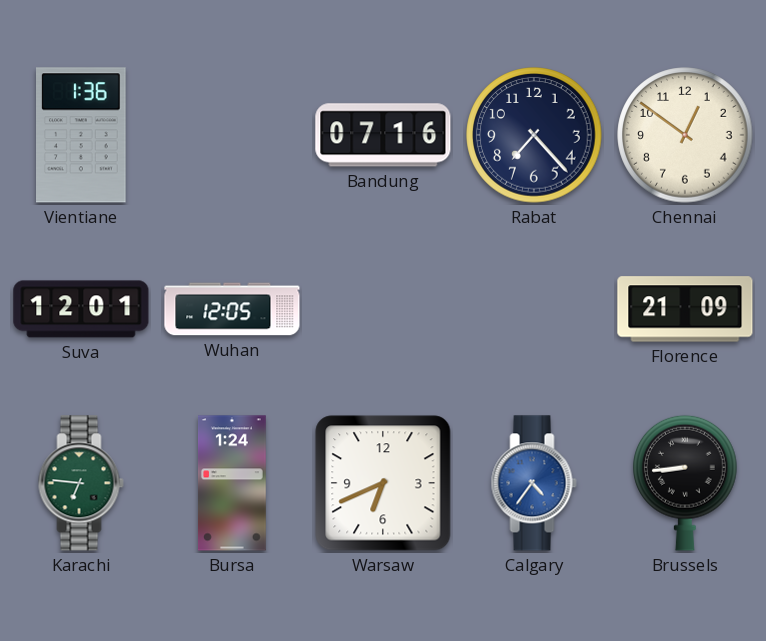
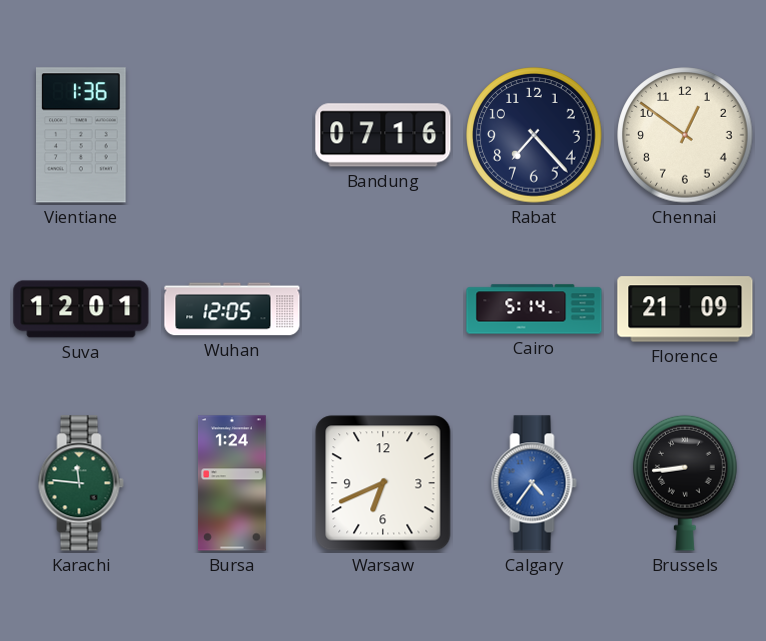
Cairo: none -> 5:14 (534, 309)
Karachi: 6:46 -> 11:46 (81, 483)
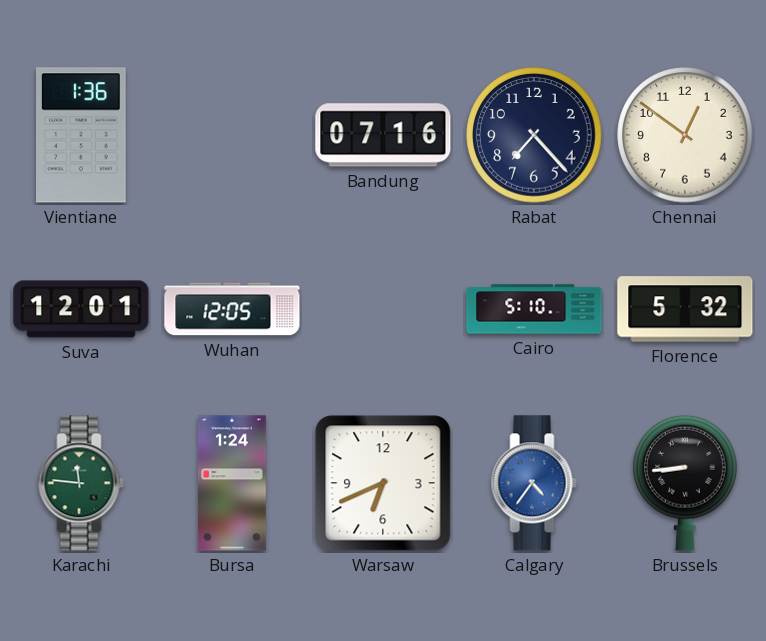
Cairo: 5:14 -> 5:10 (534, 309)
Florence: 21:09 -> 5:32 (685, 309)
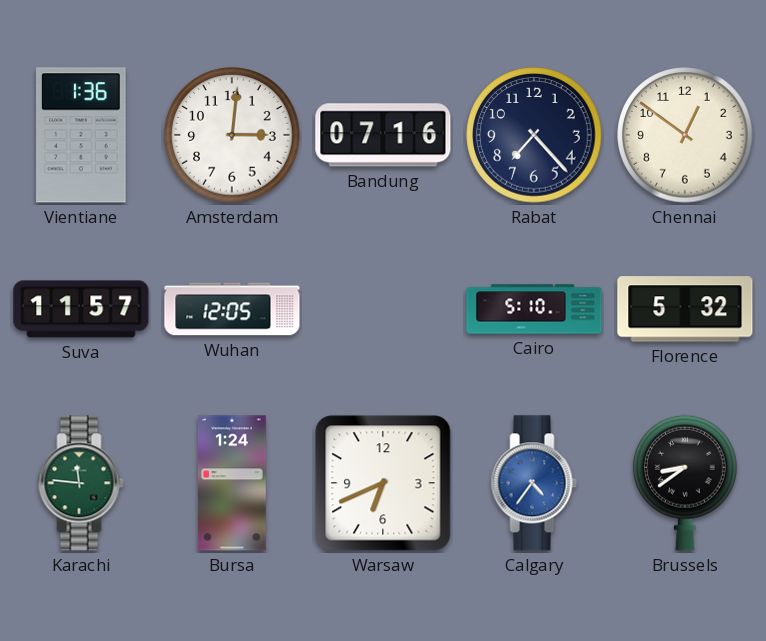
Amsterdam: none -> 3:01 (232, 135)
Suva: 12:01 -> 11:57 (81, 309)
Brussels: 8:44 -> 8:39 (685, 483)
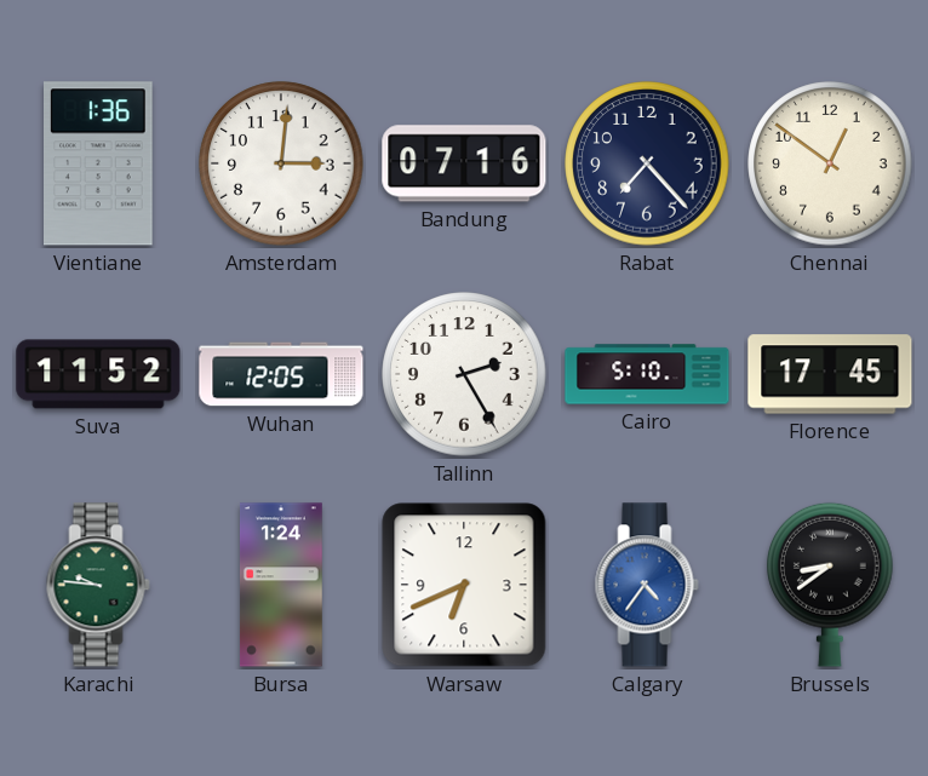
Suva: 11:57 -> 11:52 (98, 374)
Tallinn: none -> 2:25 (464, 374)
Florence: 5:32 -> 17:45 (830, 374)
Karachi: 11:46 -> 9:46 (98, 585)
